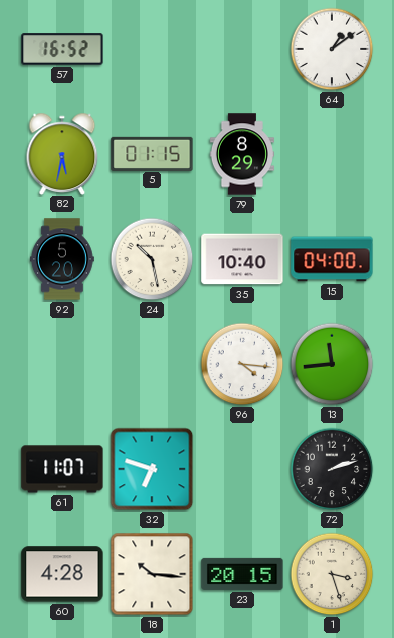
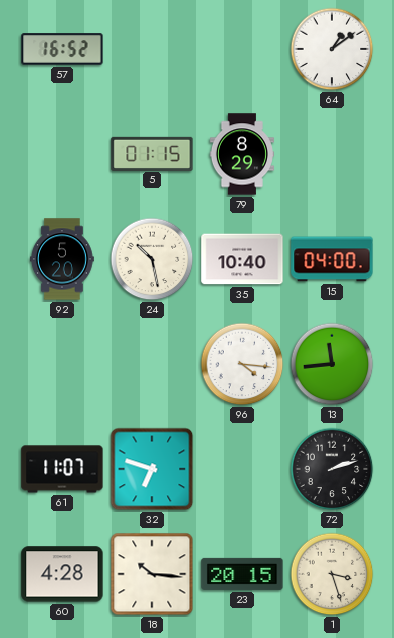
82: 5:32 -> none (62, 153)
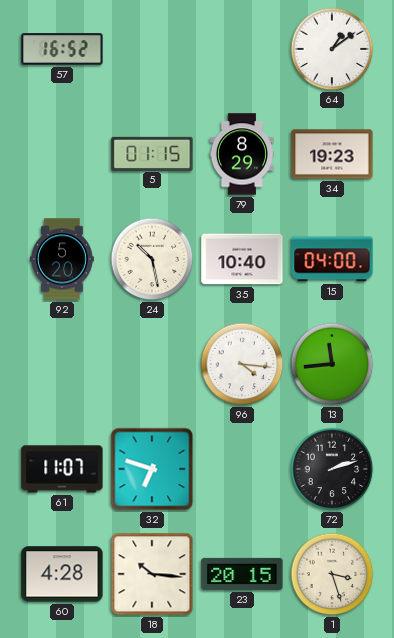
34: none -> 19:23 (332, 154)
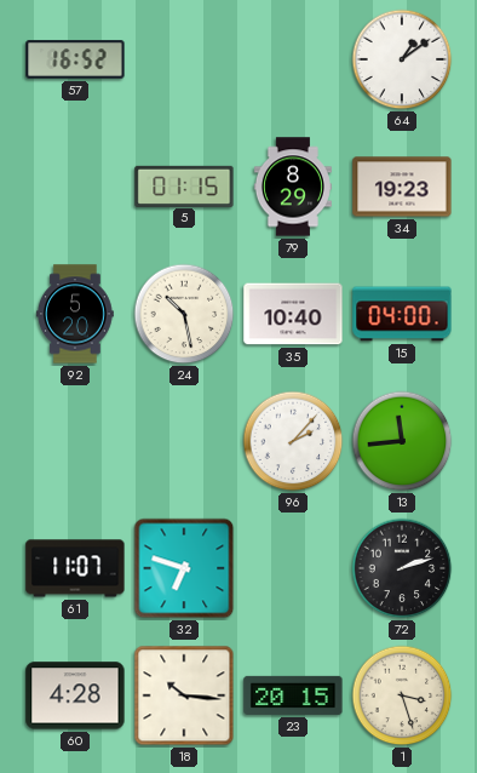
96: 4:16 -> 2:07 (293, 441)
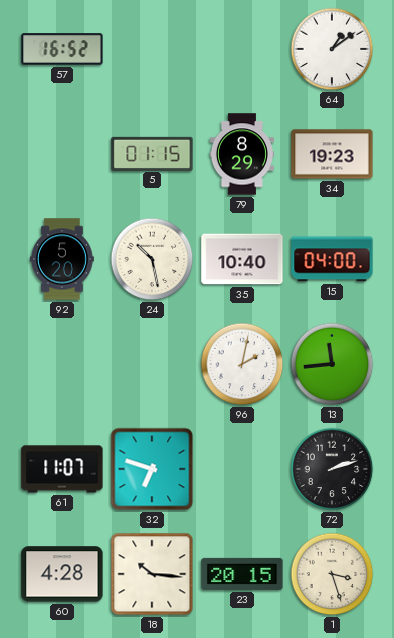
96: 2:07 -> 2:02 (242, 364)
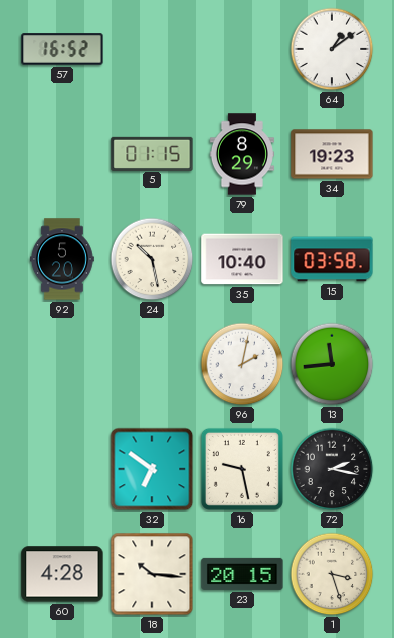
15: 04:00 -> 03:58 (332, 259)
61: 11:07 -> none (62, 469)
32: 6:48 -> 6:51 (152, 469)
16: none -> 9:28 (242, 469)
72: 2:12 -> 2:17 (332, 469)
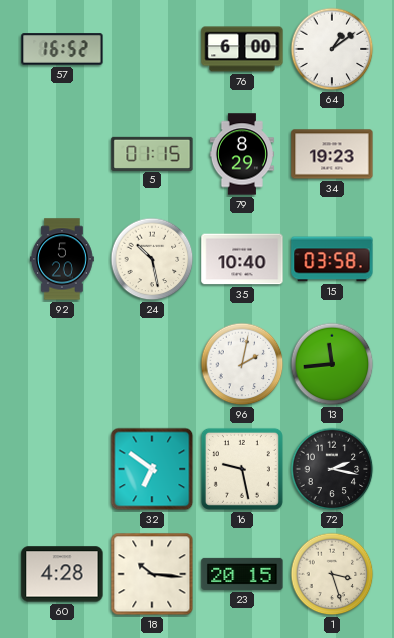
76: none -> 6:00 (242, 49)
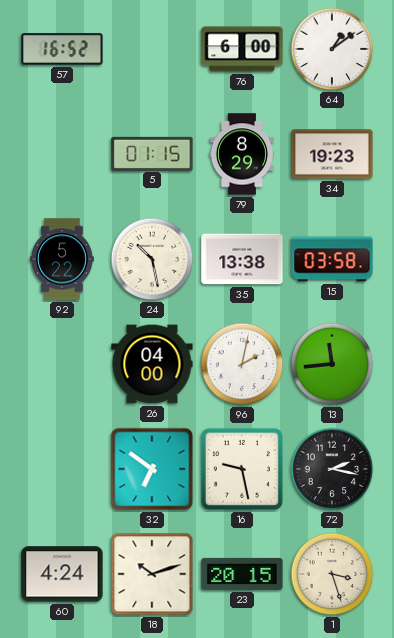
92: 5:20 -> 5:22 (62, 259)
35: 10:40 -> 13:38 (242, 259)
26: none -> 04:00 (152, 364)
60: 4:28 -> 4:24 (62, 574)
18: 10:16 -> 10:12 (152, 574)
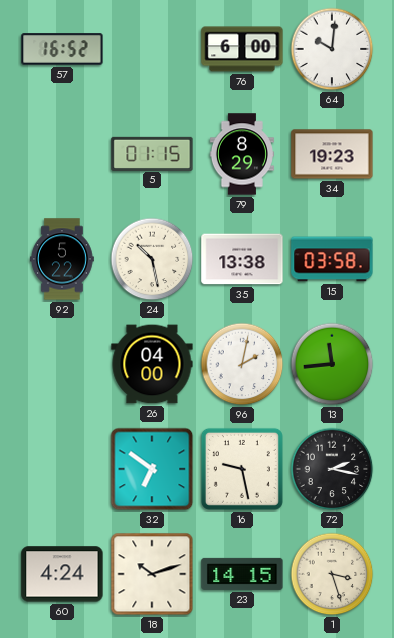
64: 1:09 -> 10:01 (332, 49)
23: 20:15 -> 14:15 (242, 574)
